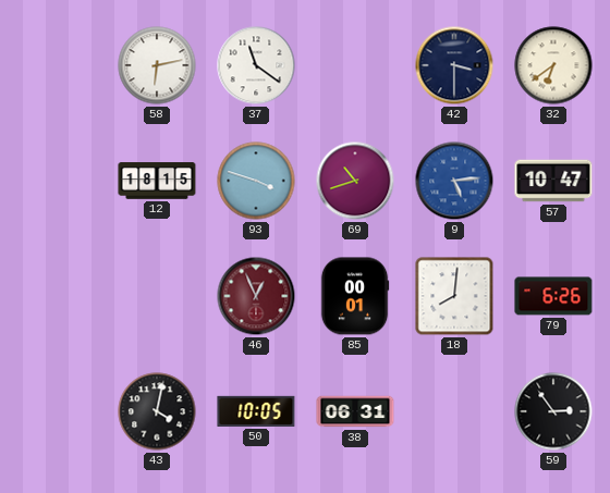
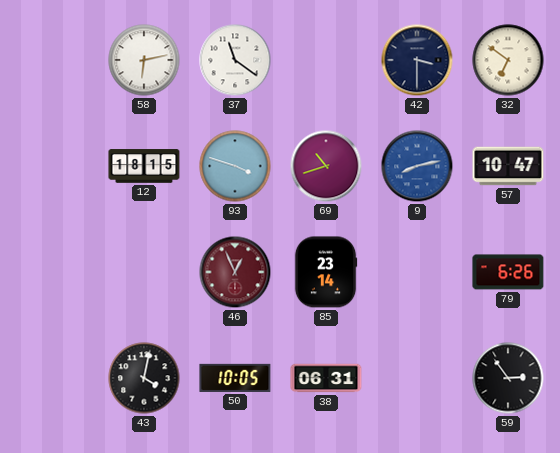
32: 6:39 -> 6:51 (508, 60)
9: 5:14 -> 8:13 (417, 166)
85: 00:01 -> 23:14 (326, 272)
18: 8:01 -> none (454, 296)
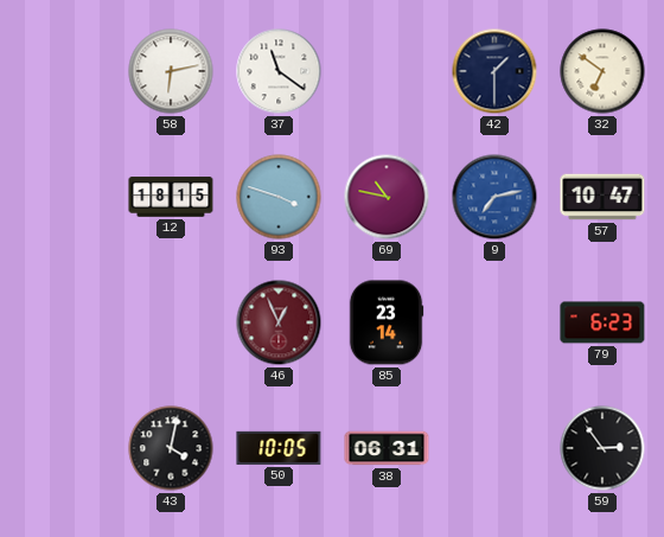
42: 3:30 -> 1:30 (494, 71)
69: 10:42 -> 10:47 (387, 197)
9: 8:13 -> 7:13 (494, 197)
79: 6:26 -> 6:23 (602, 322)
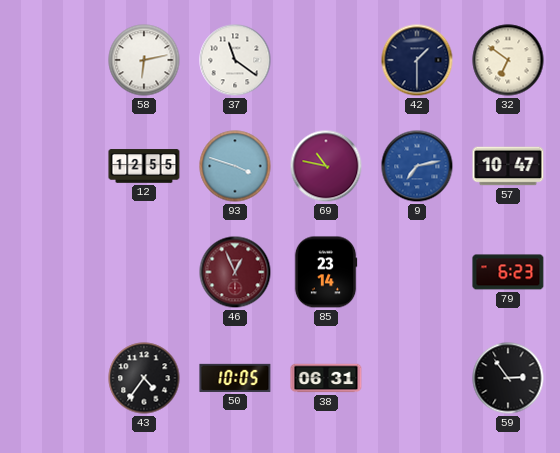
12: 18:15 -> 12:55 (144, 166)
43: 4:02 -> 4:36 (144, 378)
